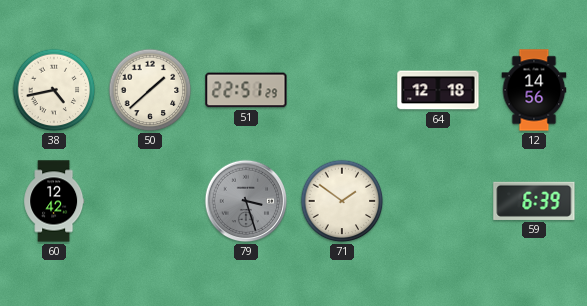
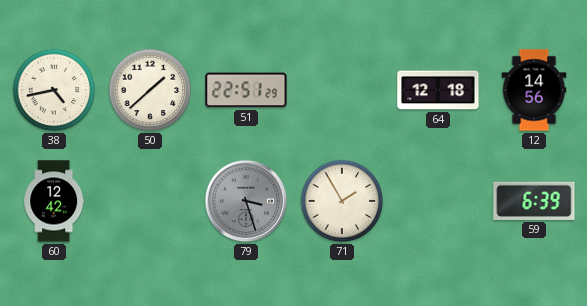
71: 1:51 -> 1:55 (342, 201)
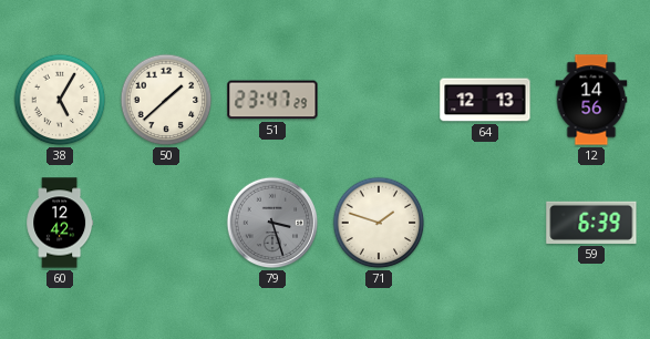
38: 4:43 -> 5:05 (60, 100)
51: 22:51 -> 23:47 (272, 100)
64: 12:18 -> 12:13 (485, 100)
71: 1:55 -> 1:48 (379, 223)
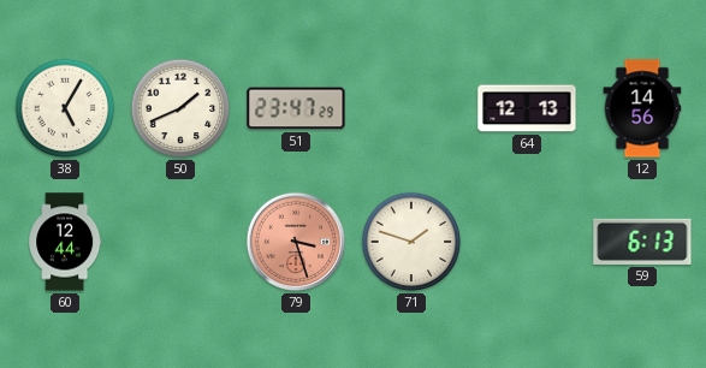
50: 1:38 -> 1:41 (180, 108)
60: 12:42 -> 12:44 (65, 242)
79 dial: grey -> salmon (296, 242)
59: 6:39 -> 6:13 (642, 242)
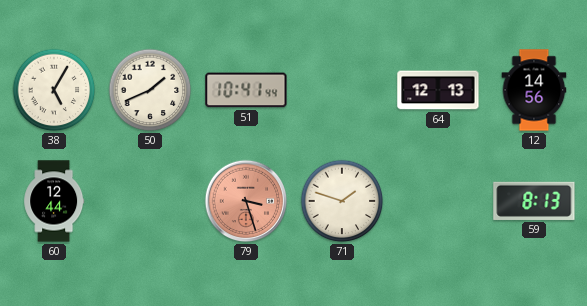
51: 23:47 -> 10:41 (246, 90)
59: 6:13 -> 8:13 (534, 201)
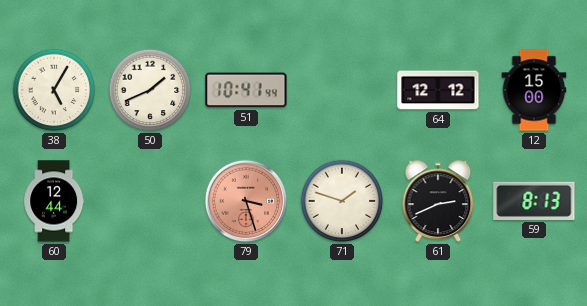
64: 12:13 -> 12:12 (438, 90)
12: 14:56 -> 15:00 (534, 90)
61: none -> 2:41 (438, 201)
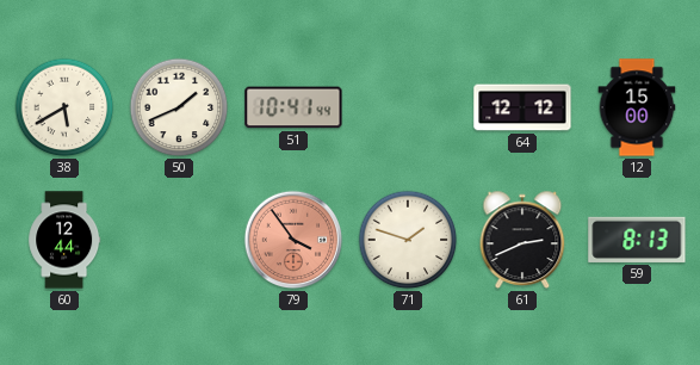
38: 5:05 -> 5:40 (64, 107)
79: 3:27 -> 3:54 (293, 240)
